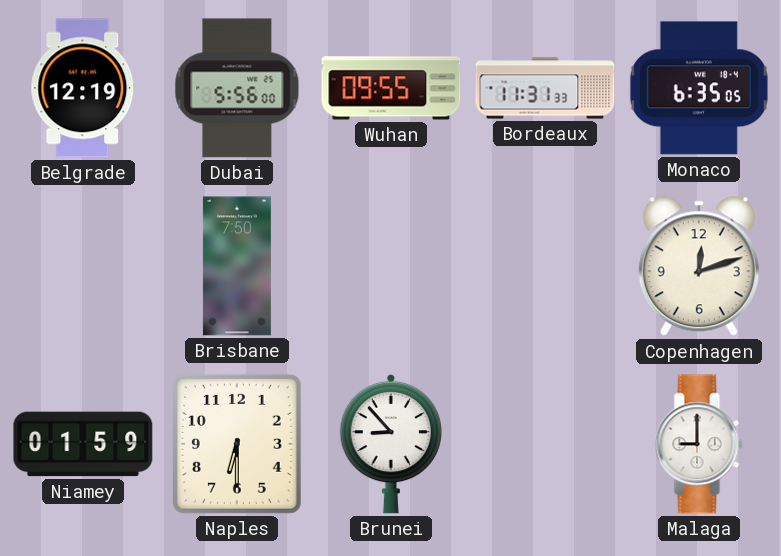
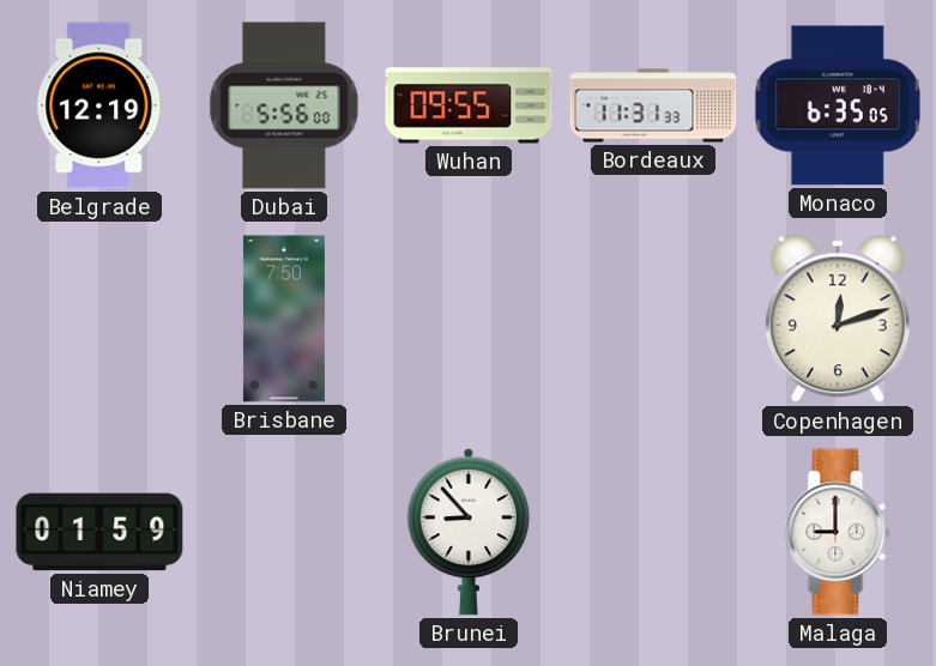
Naples: 6:30 -> none (237, 444)
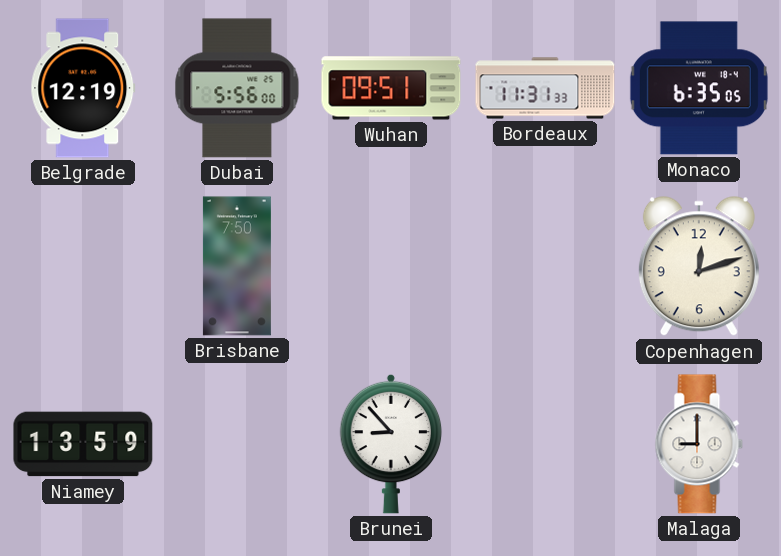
Wuhan: 09:55 -> 09:51 (391, 88)
Niamey: 01:59 -> 13:59 (83, 444)
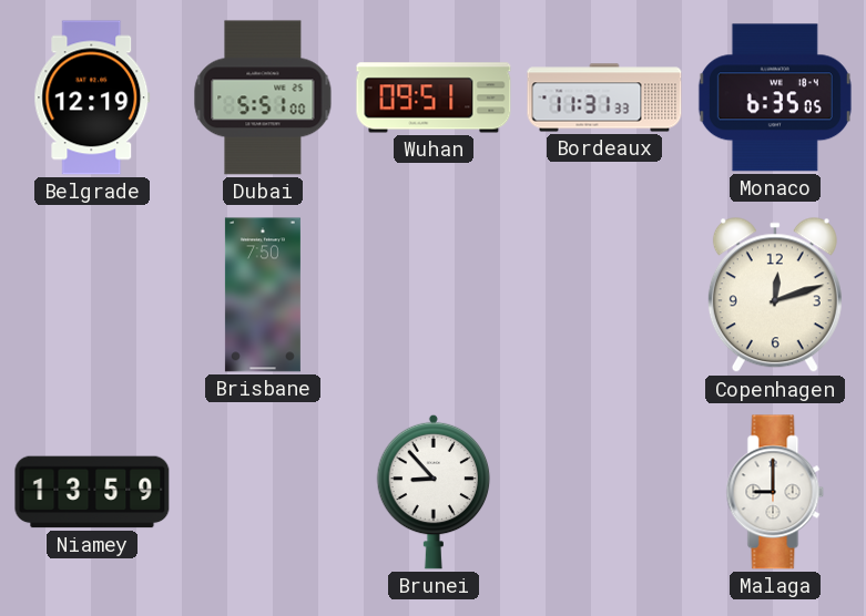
Dubai: 5:56 -> 5:51 (263, 97)
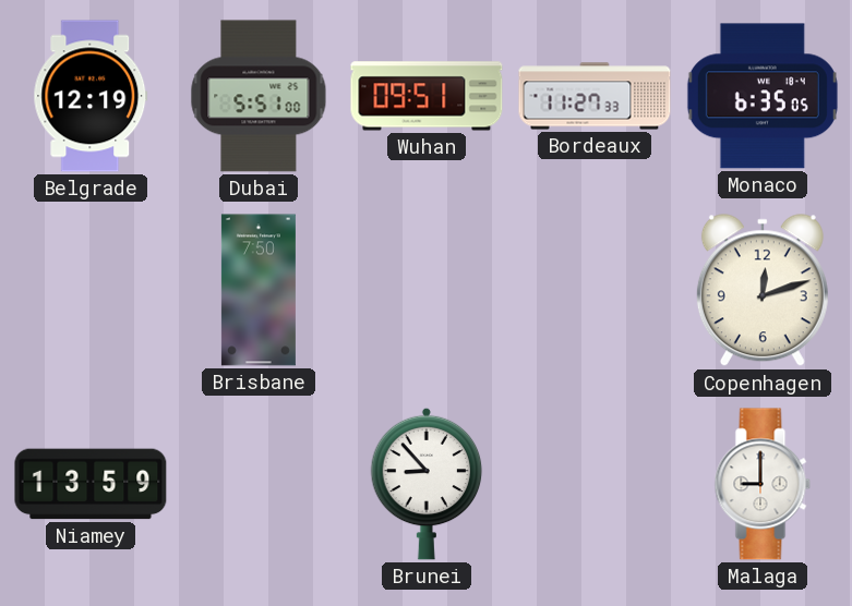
Bordeaux: 11:31 -> 11:27 (595, 96)
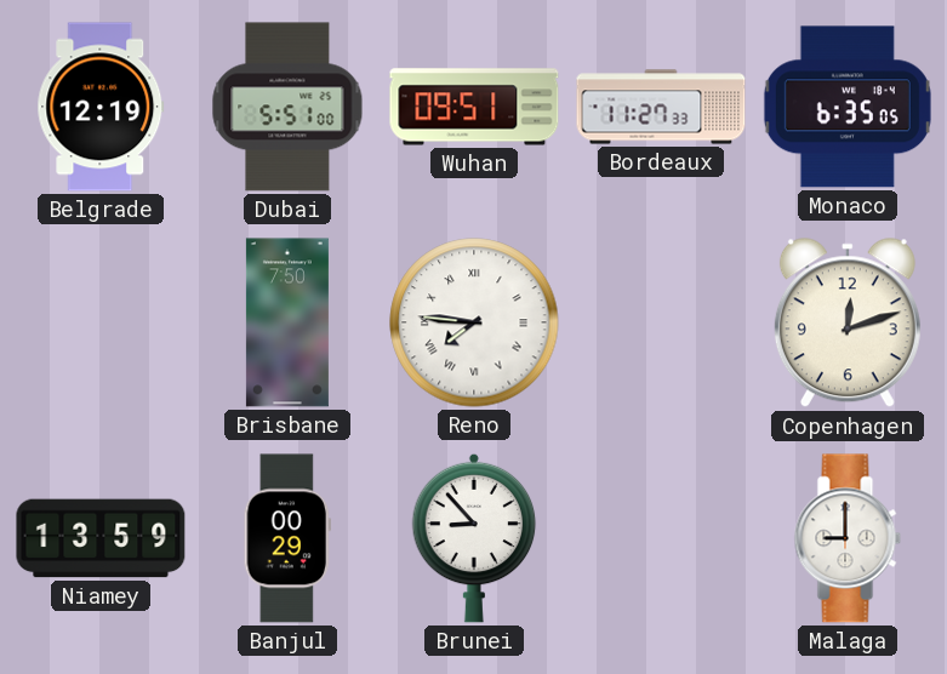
Reno: none -> 7:46 (474, 322)
Banjul: none -> 00:29 (287, 538)
